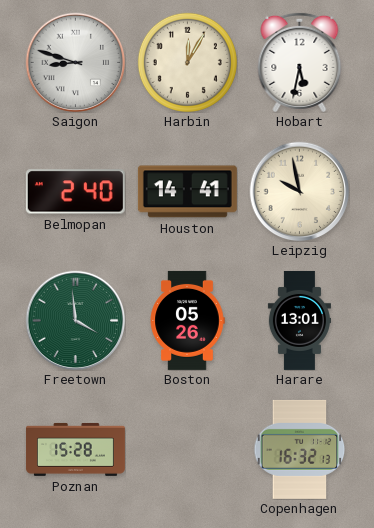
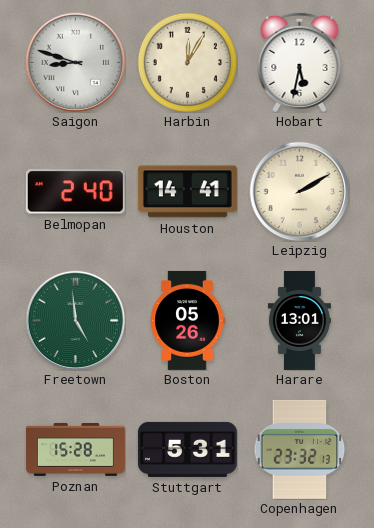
Leipzig: 9:58 -> 2:10 (299, 191)
Freetown: 3:59 -> 4:59 (75, 320)
Stuttgart: none -> 5:31 (187, 449)
Copenhagen: 16:32 -> 23:32 (300, 449)
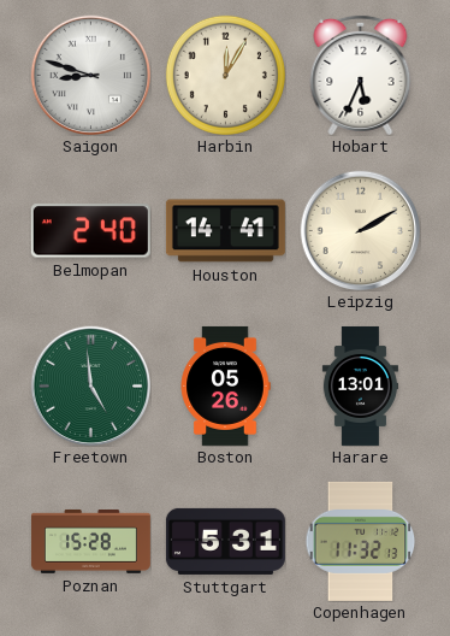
Hobart: 5:32 -> 5:34 (361, 75)
Copenhagen: 23:32 -> 11:32 (361, 541)
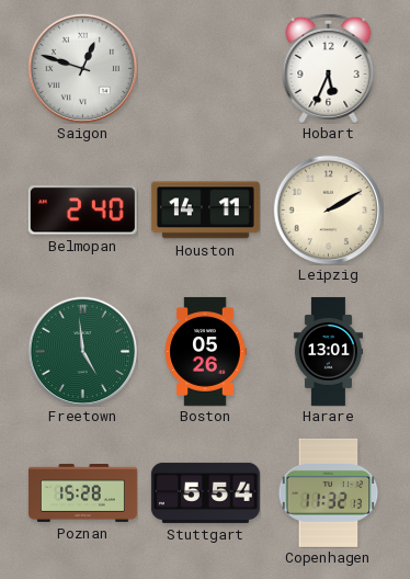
Saigon: 8:48 -> 12:48 (82, 68)
Harbin: 12:05 -> none (225, 75)
Houston: 14:41 -> 14:11 (205, 211)
Stuttgart: 5:31 -> 5:54 (205, 492)
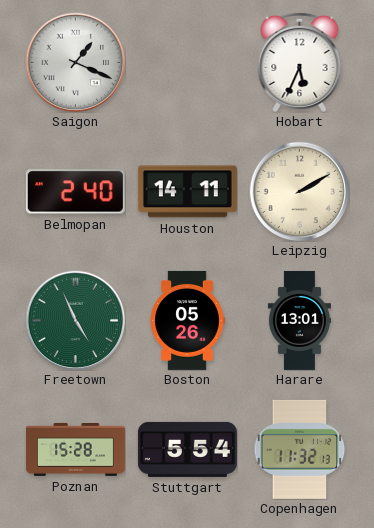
Saigon: 12:48 -> 1:19 (75, 62)
Freetown: 4:59 -> 4:56 (75, 320)
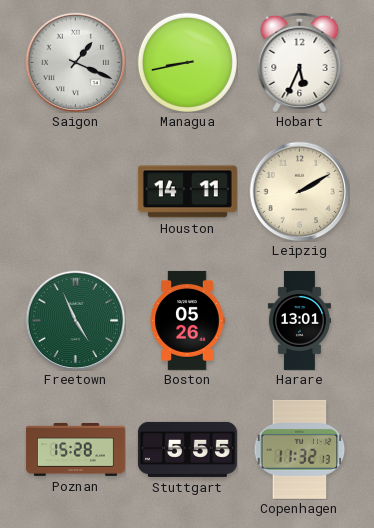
Managua: none -> 8:43 (187, 62)
Belmopan: 2:40 -> none (75, 192)
Stuttgart: 5:54 -> 5:55 (187, 449)
